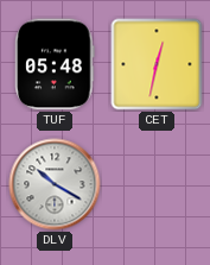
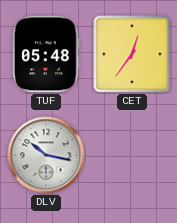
CET: 12:32 -> 12:36 (132, 54)
DLV: 10:20 -> 10:17 (46, 155)
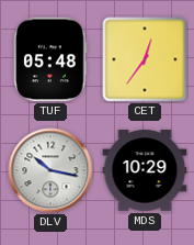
MDS: none -> 10:29 (145, 170)
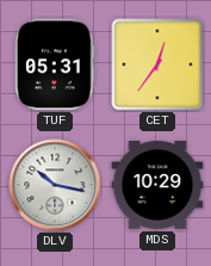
TUF: 05:48 -> 05:31 (55, 64)
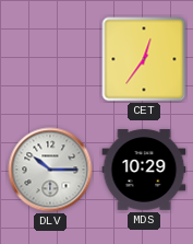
TUF: 05:31 -> none (55, 64)
DLV: 10:17 -> 10:15 (50, 170)
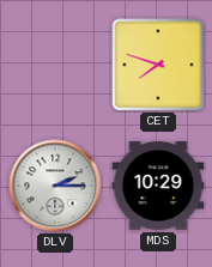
CET: 12:36 -> 7:48 (158, 65)
DLV: 10:15 -> 2:15 (55, 186)
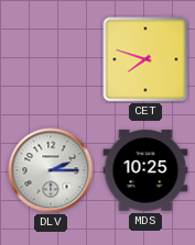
MDS: 10:29 -> 10:25 (145, 170)
